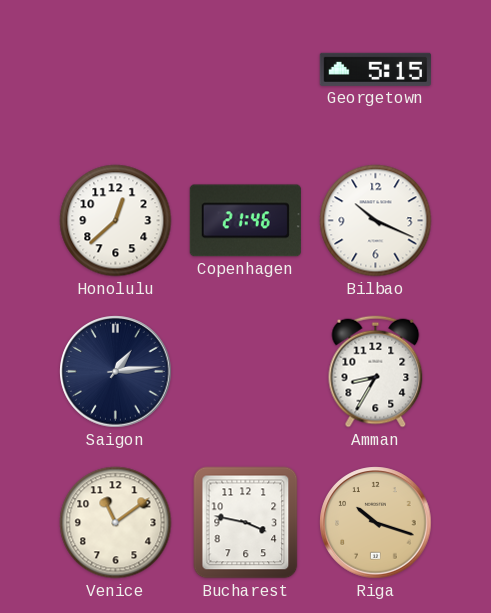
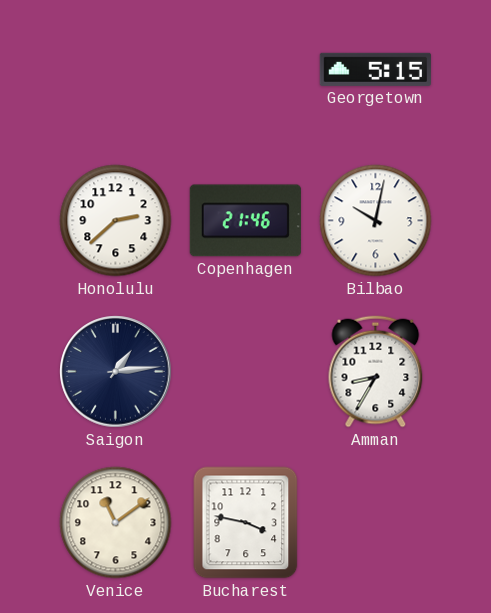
Honolulu: 12:38 -> 2:38 (116, 221)
Bilbao: 10:19 -> 10:02 (376, 221)
Riga: 10:18 -> none (376, 523)
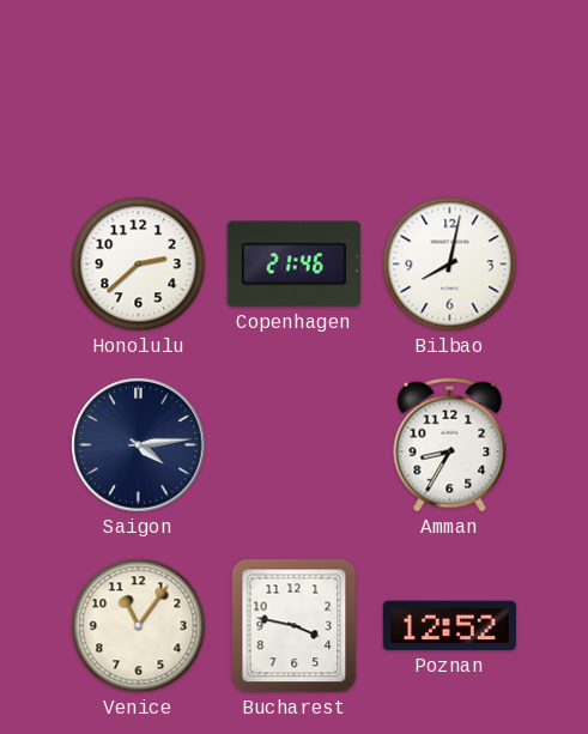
Georgetown: 5:15 -> none (375, 69)
Bilbao: 10:02 -> 8:02 (450, 265)
Saigon: 1:14 -> 4:14 (139, 445)
Venice: 11:09 -> 11:06 (139, 626)
Poznan: none -> 12:52 (449, 626)
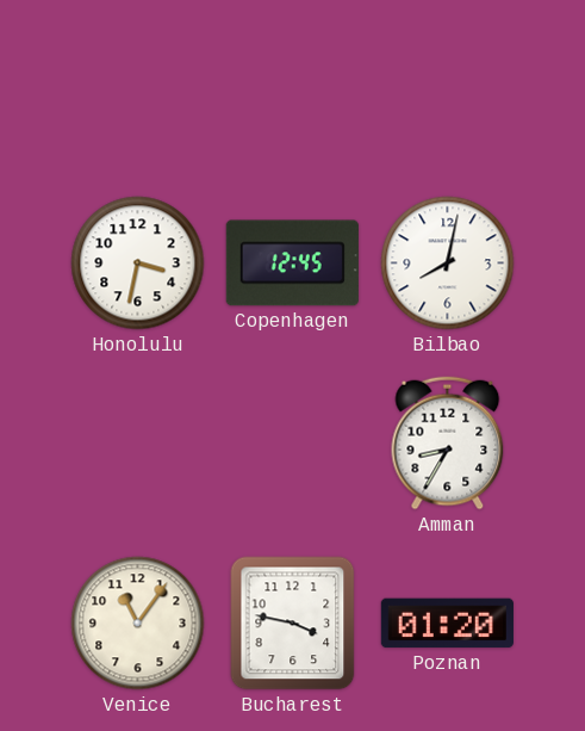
Honolulu: 2:38 -> 3:32 (138, 264)
Copenhagen: 21:46 -> 12:45 (292, 264)
Saigon: 4:14 -> none (139, 445)
Poznan: 12:52 -> 01:20 (447, 624)
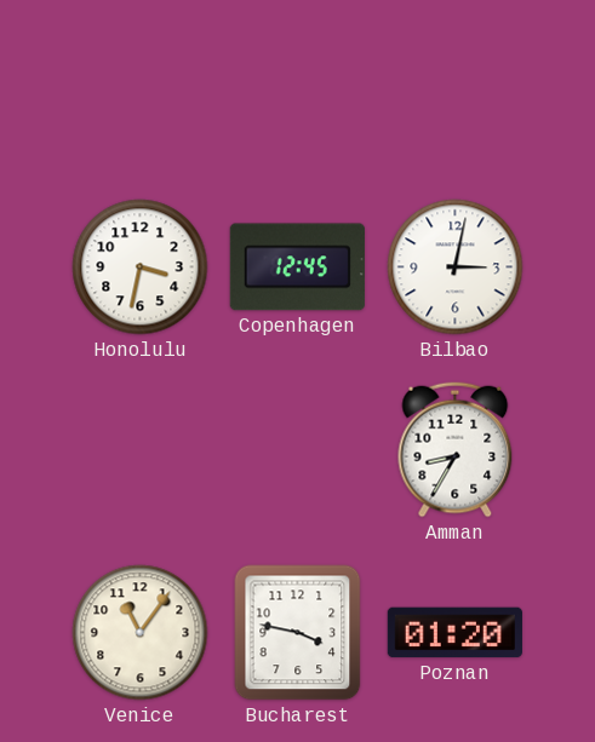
Bilbao: 8:02 -> 3:02 (456, 268)
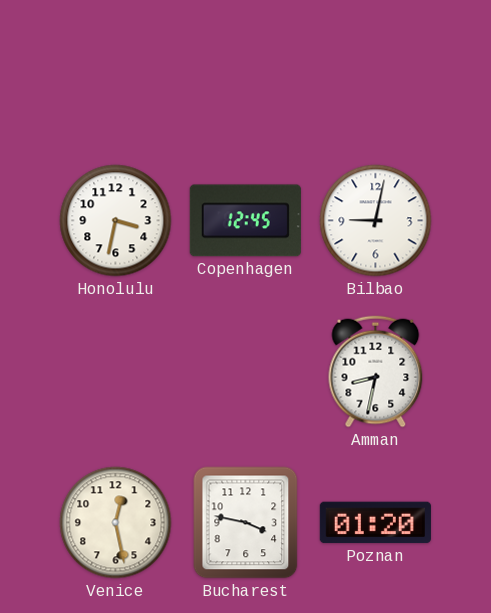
Bilbao: 3:02 -> 9:02 (376, 221)
Amman: 8:35 -> 8:32 (376, 372)
Venice: 11:06 -> 12:28 (116, 523)
